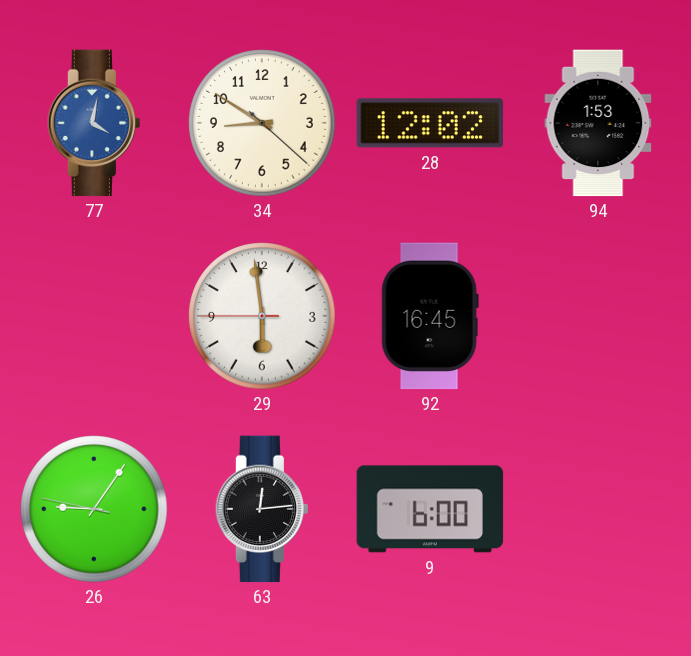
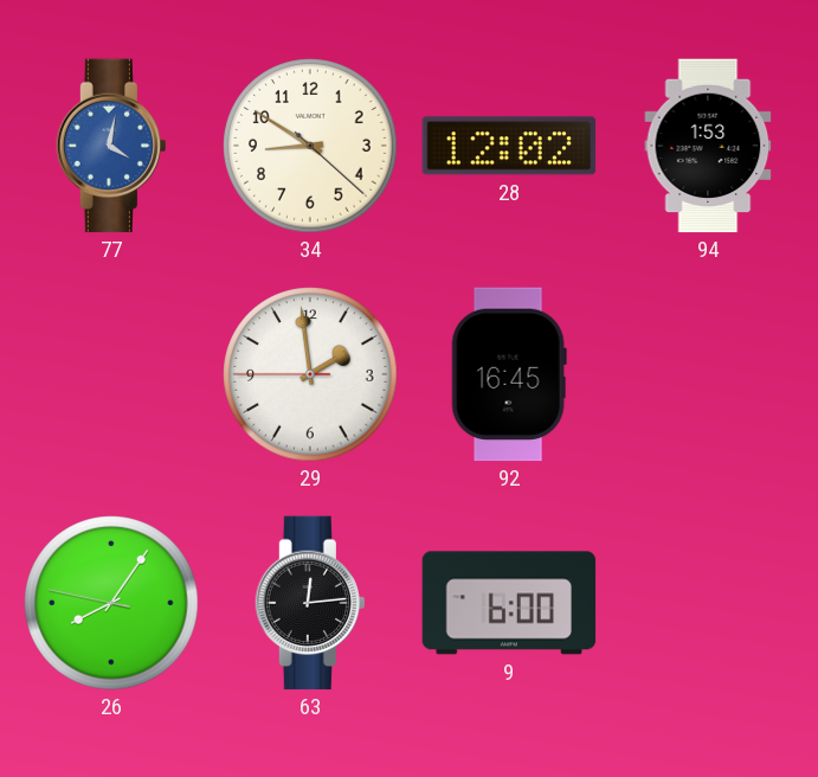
29: 5:58 -> 1:58 (310, 374)
26: 9:05 -> 8:05 (111, 603)
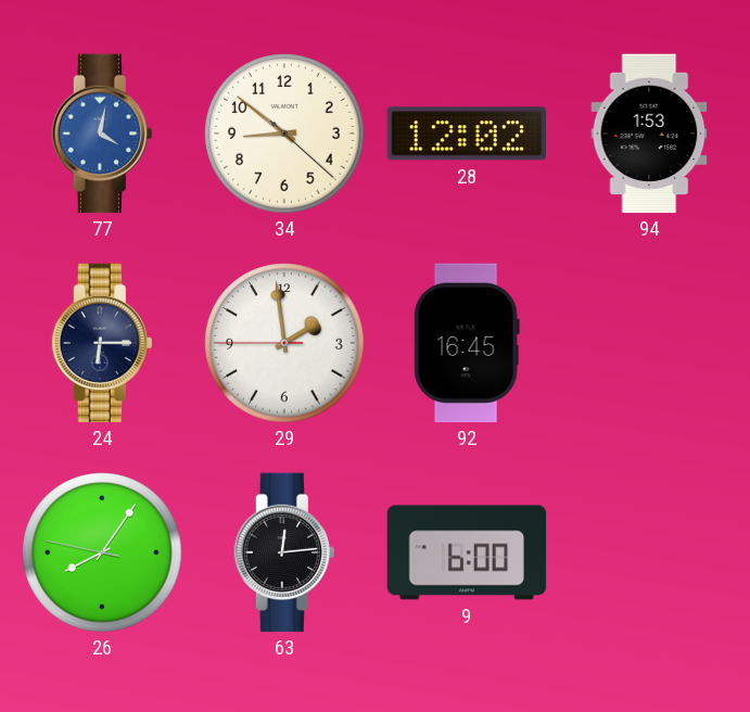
34: 8:50 -> 8:51 (284, 133)
24: none -> 6:15 (101, 343)
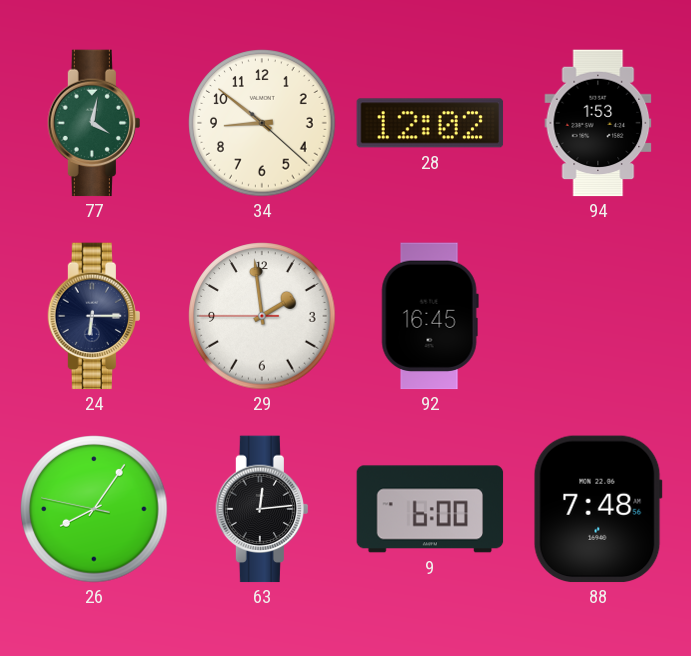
77 dial: blue -> green (93, 123)
88: none -> 7:48 (598, 509)
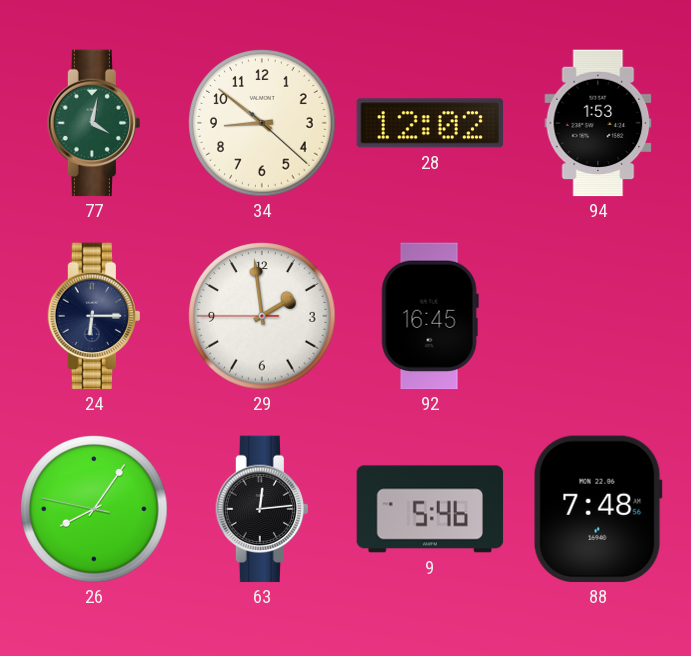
9: 6:00 -> 5:46 (430, 509)
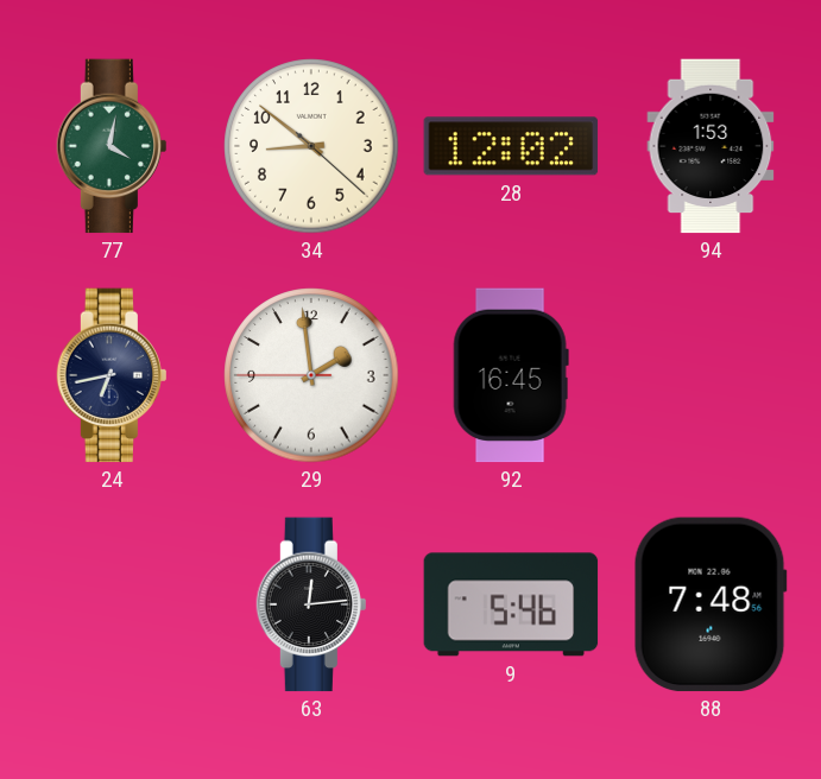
24: 6:15 -> 6:43 (110, 375)
26: 8:05 -> none (94, 509)
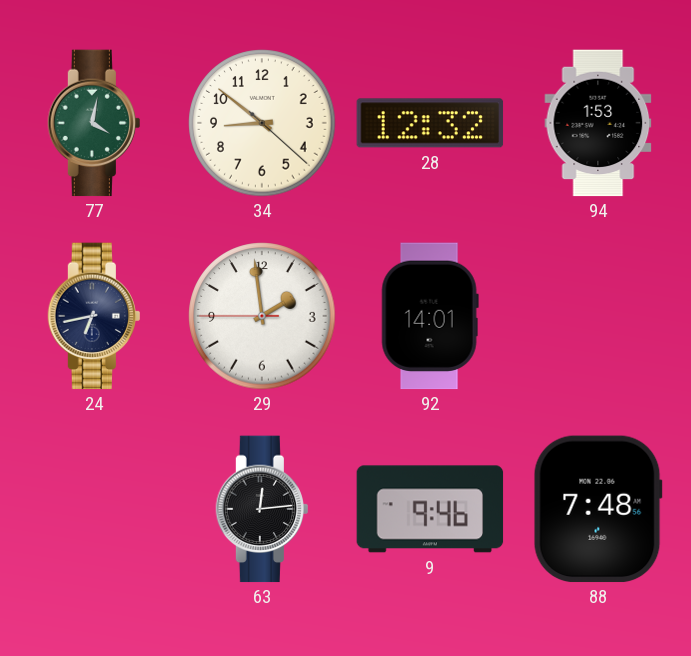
28: 12:02 -> 12:32 (430, 123)
92: 16:45 -> 14:01 (430, 316)
9: 5:46 -> 9:46 (430, 509)
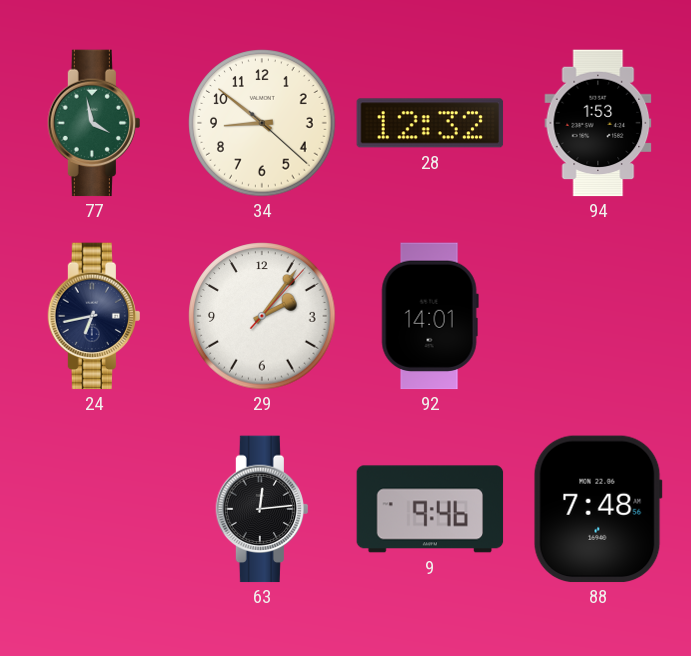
77: 4:02 -> 3:58 (93, 123)
29: 1:58 -> 2:06 (262, 316)
